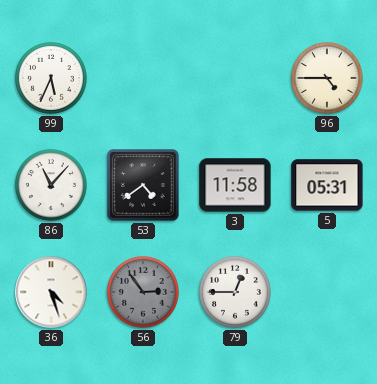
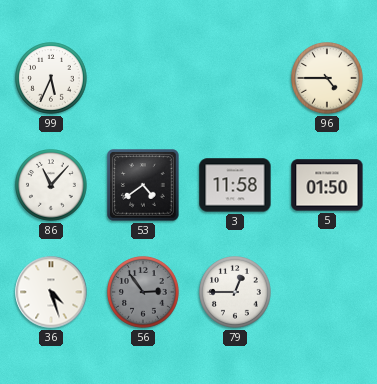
5: 05:31 -> 01:50 (327, 185)
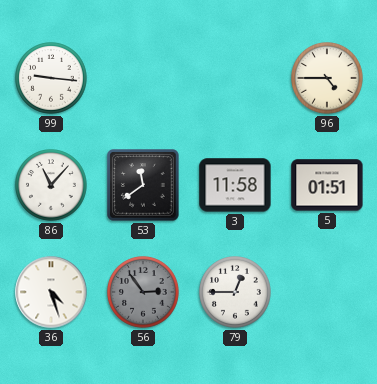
99: 5:34 -> 9:16 (52, 79)
53: 4:39 -> 11:39 (143, 185)
5: 01:50 -> 01:51 (327, 185)
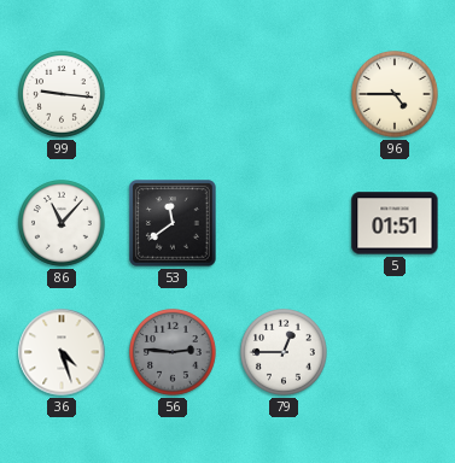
3: 11:58 -> none (235, 185)
56: 2:54 -> 2:46 (174, 353)
